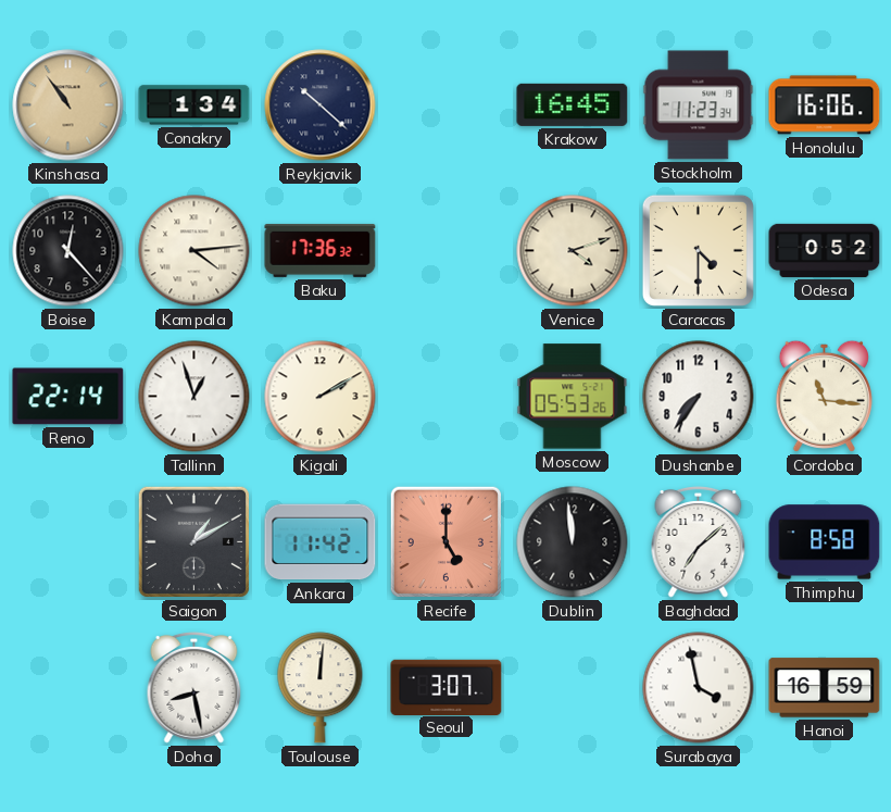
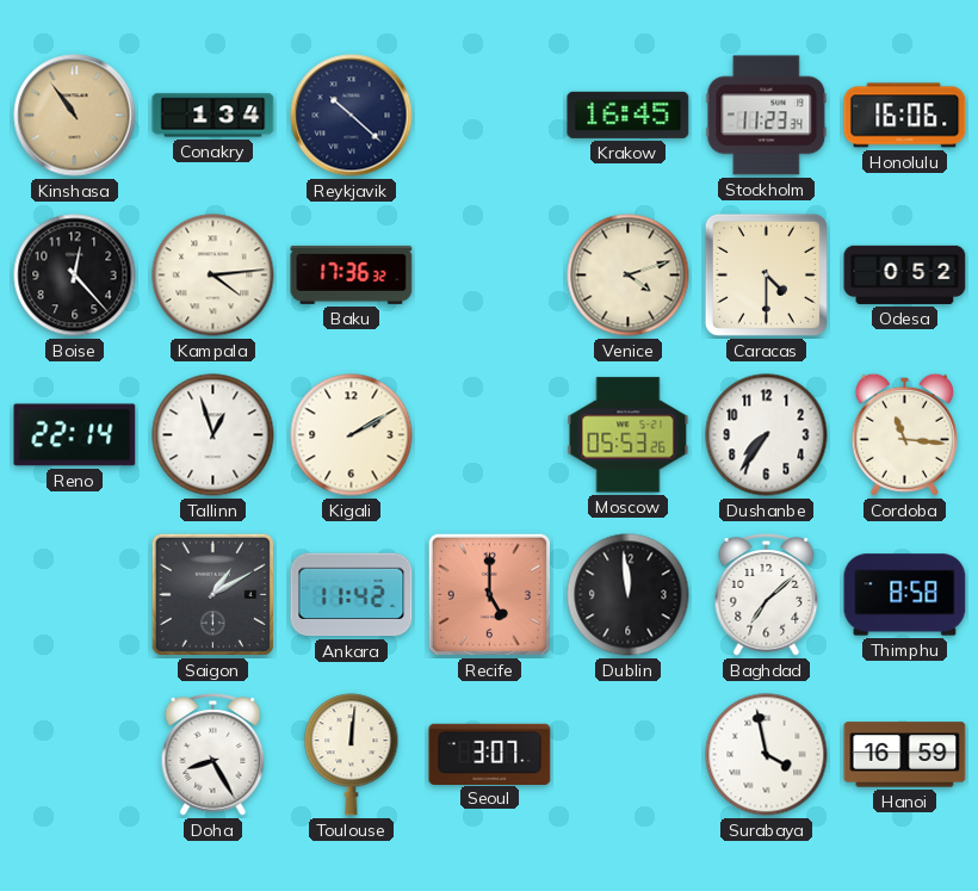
Doha: 8:28 -> 8:25 (213, 755)
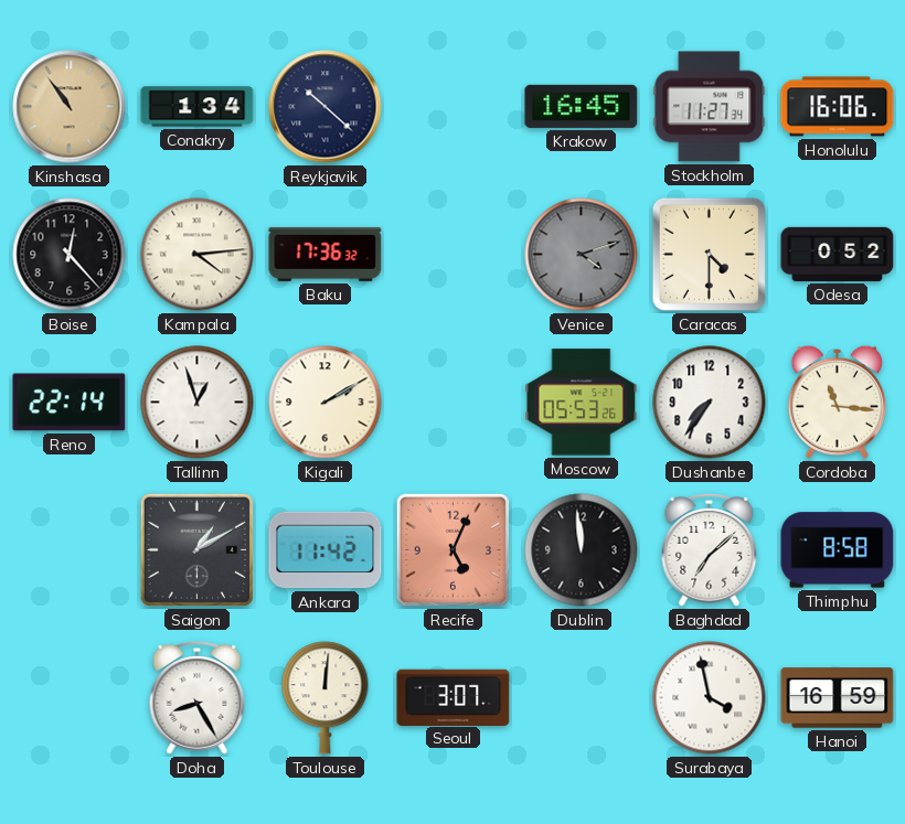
Stockholm: 11:23 -> 11:27 (710, 107)
Venice dial: cream -> grey (582, 255)
Recife: 5:00 -> 5:04 (453, 549)
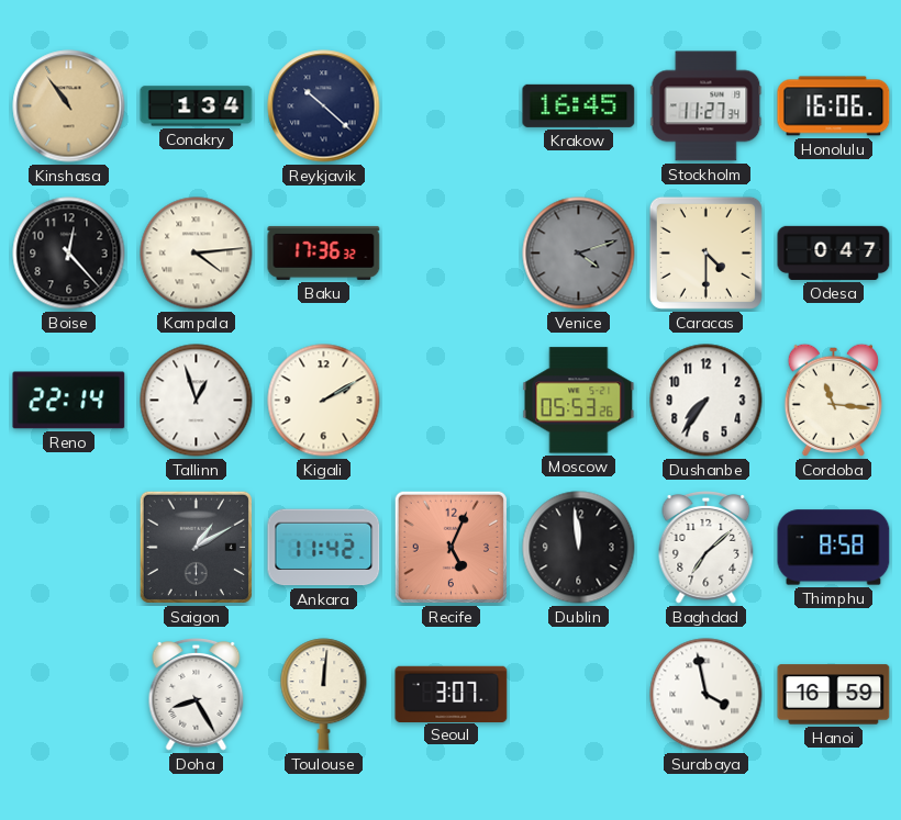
Odesa: 0:52 -> 0:47 (834, 252)
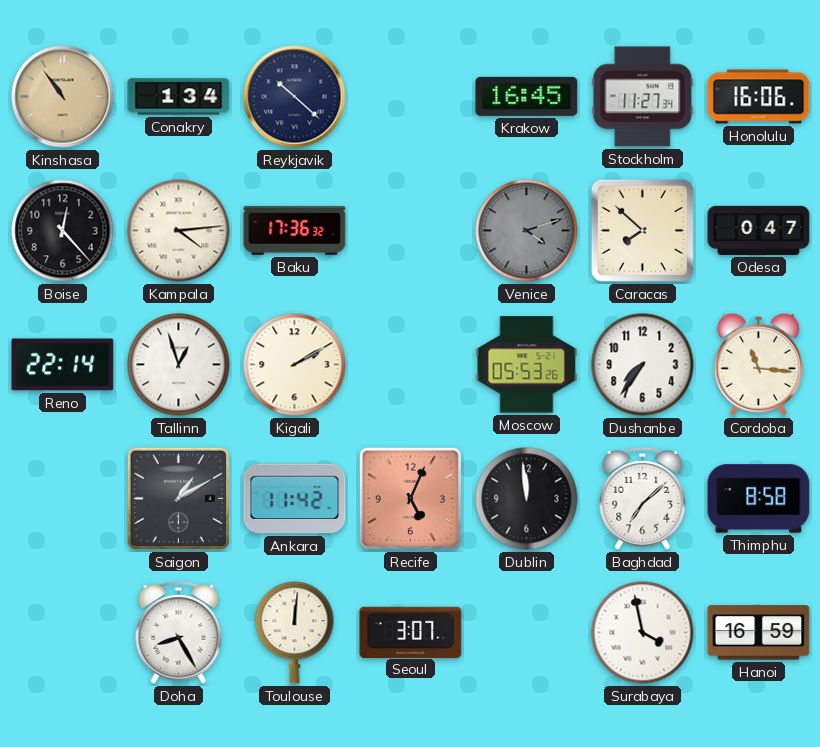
Caracas: 4:30 -> 7:52 (642, 230)
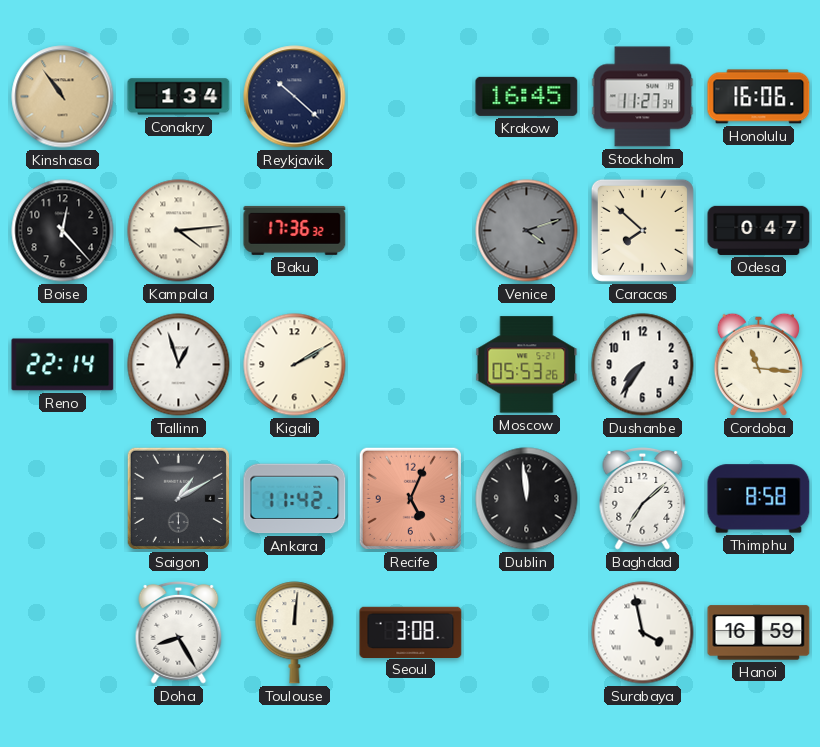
Seoul: 3:07 -> 3:08 (411, 632)
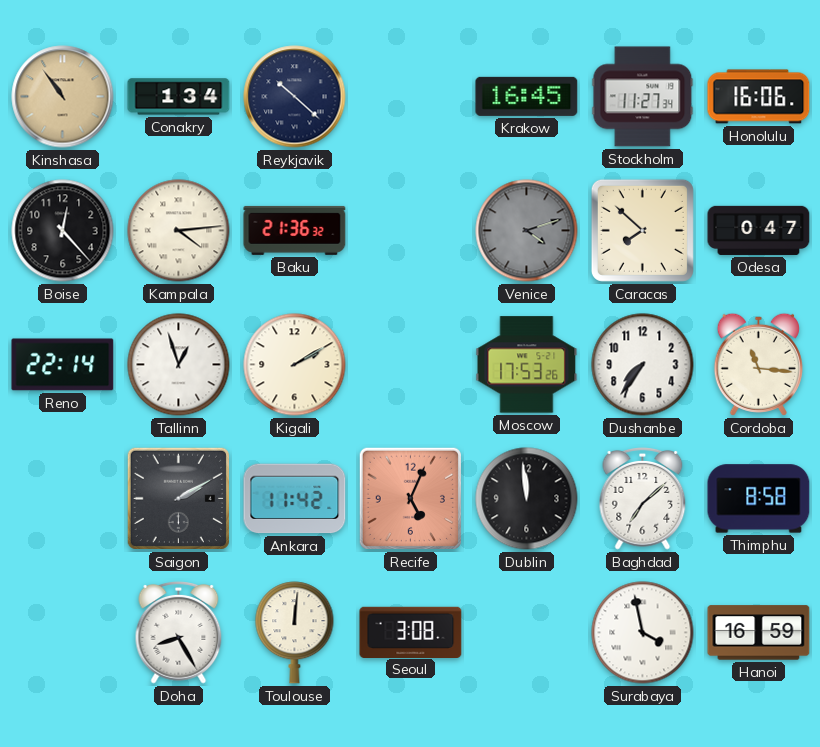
Baku: 17:36 -> 21:36 (295, 230)
Moscow: 05:53 -> 17:53 (527, 365)
Saigon: 1:10 -> 2:10 (178, 498)
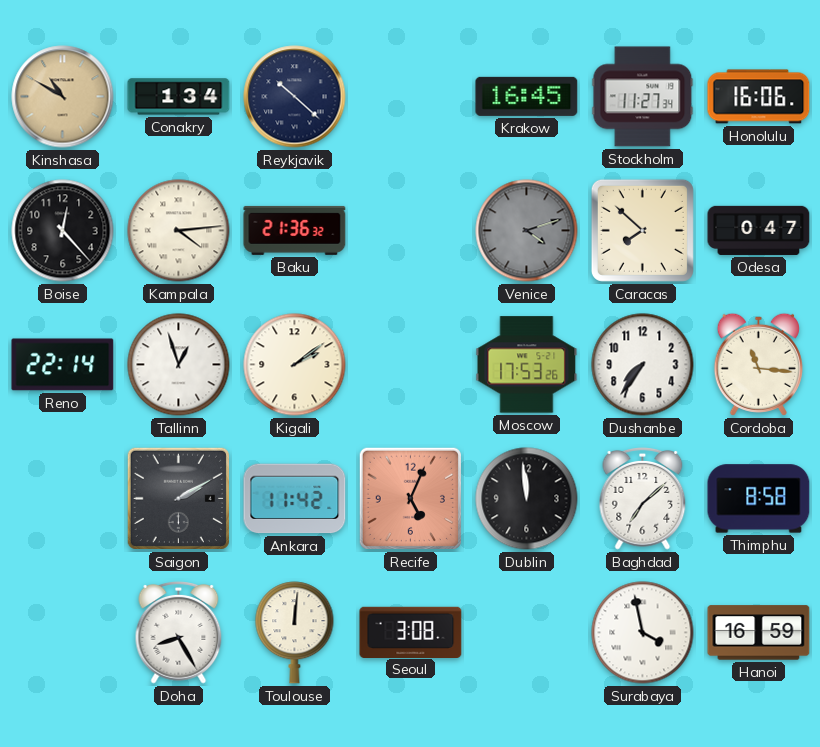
Kinshasa: 10:54 -> 10:50 (63, 97)
Kigali: 2:10 -> 2:09 (295, 365)
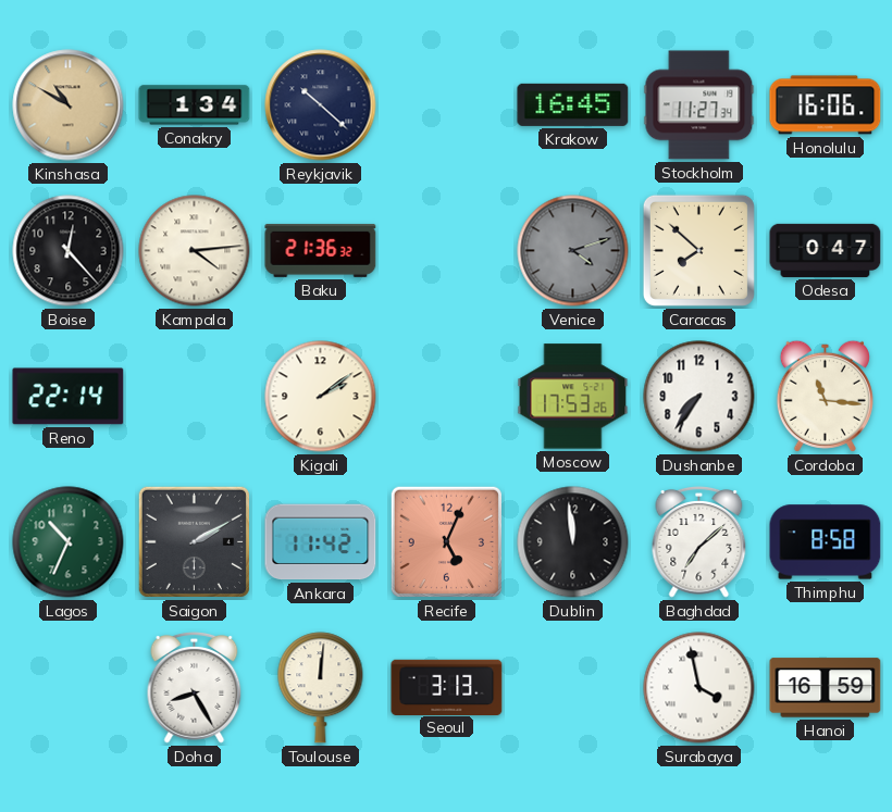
Tallinn: 12:57 -> none (179, 365)
Lagos: none -> 10:34 (69, 542)
Seoul: 3:08 -> 3:13 (447, 687)
